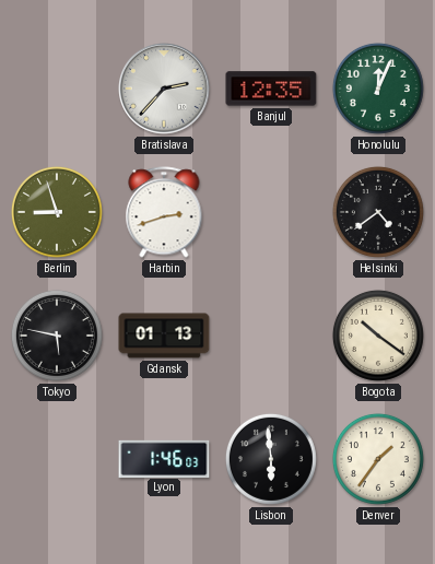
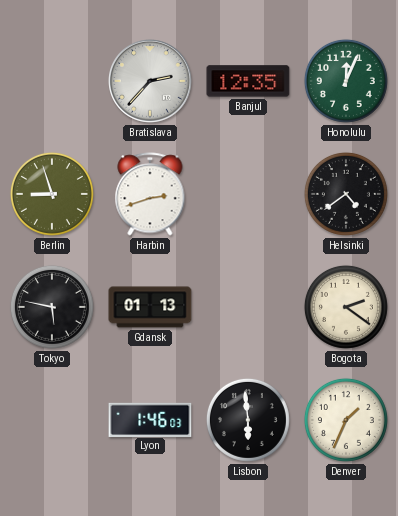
Bogota: 10:21 -> 2:21 (346, 307)
Denver: 1:36 -> 1:34 (346, 420)
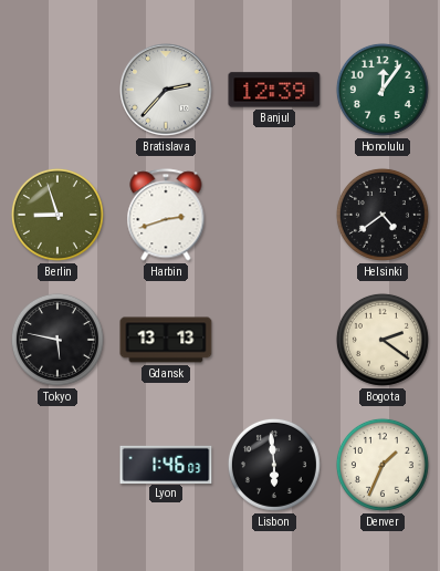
Banjul: 12:35 -> 12:39 (274, 90)
Honolulu: 12:04 -> 12:06 (383, 90)
Gdansk: 01:13 -> 13:13 (166, 340)
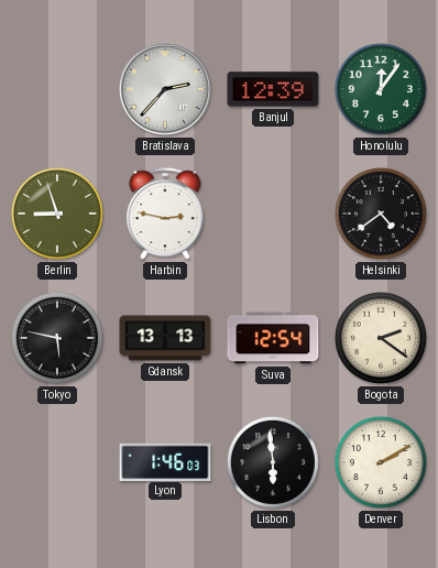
Harbin: 2:42 -> 2:47 (165, 214)
Suva: none -> 12:54 (273, 338)
Denver: 1:34 -> 2:10 (381, 462)
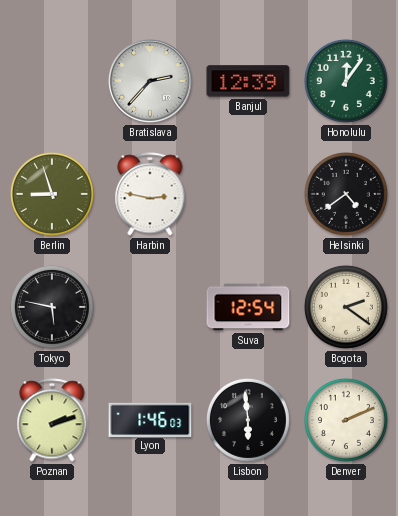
Gdansk: 13:13 -> none (165, 338)
Poznan: none -> 2:12 (52, 420)
Denver: 2:10 -> 2:11 (346, 420)
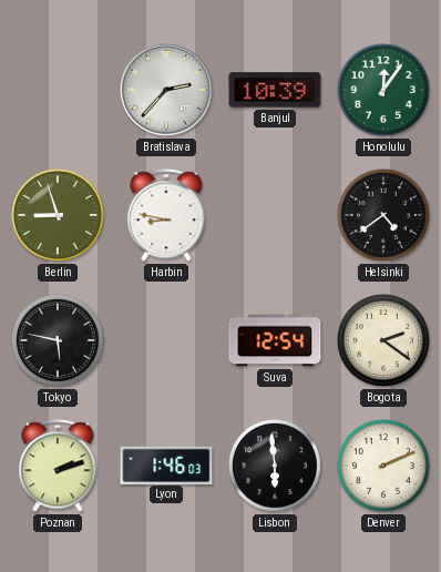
Banjul: 12:39 -> 10:39 (275, 90)
Harbin: 2:47 -> 8:47 (166, 215)
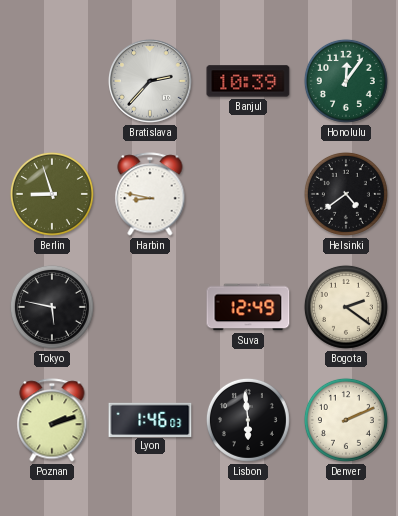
Suva: 12:54 -> 12:49 (248, 307)
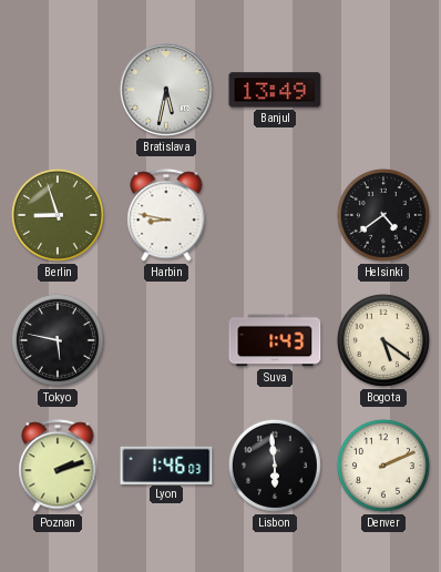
Bratislava: 2:37 -> 5:32 (167, 91)
Banjul: 10:39 -> 13:49 (275, 90)
Honolulu: 12:06 -> none (346, 81)
Suva: 12:49 -> 1:43 (275, 340)
Bogota: 2:21 -> 5:21 (383, 340)
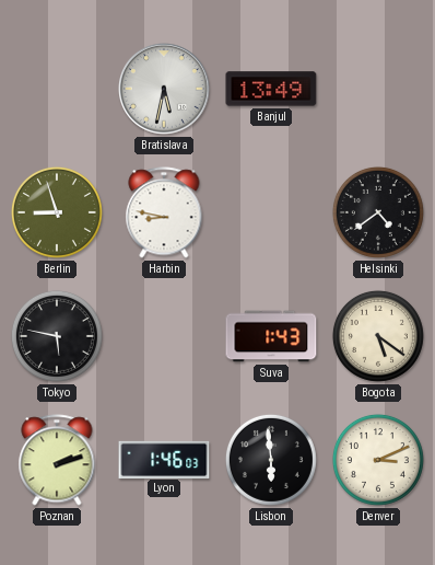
Denver: 2:11 -> 3:11 (378, 460)
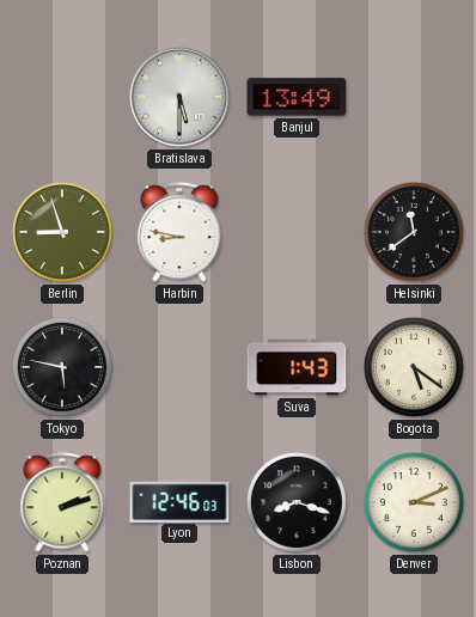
Bratislava: 5:32 -> 5:30 (181, 98)
Helsinki: 4:39 -> 11:39 (414, 232)
Lyon: 1:46 -> 12:46 (179, 501)
Lisbon: 5:59 -> 8:18 (297, 502)
